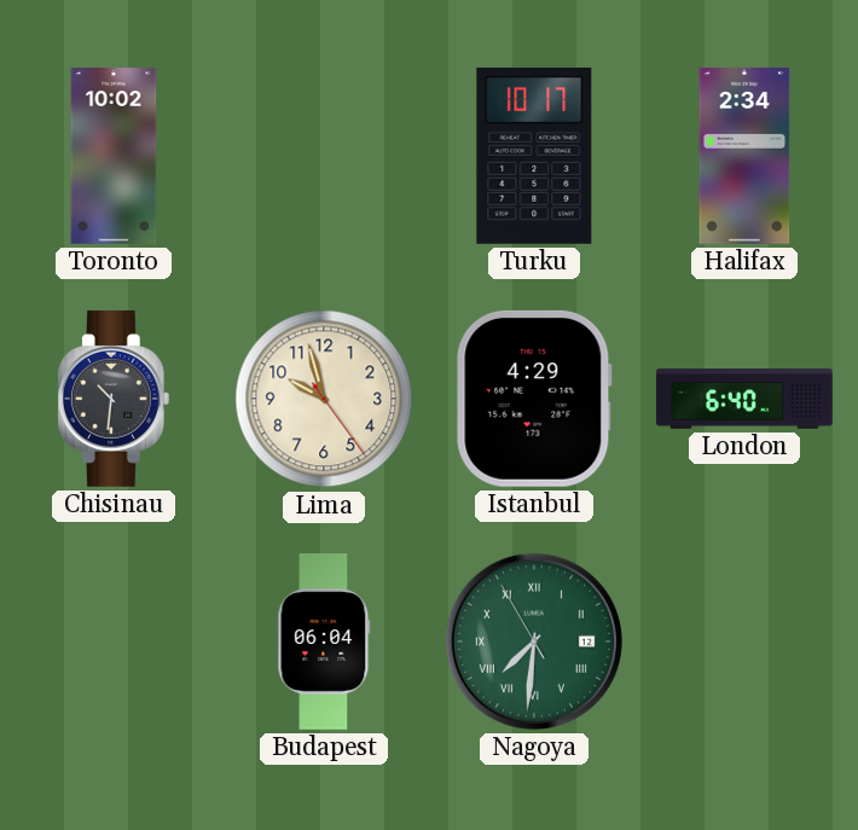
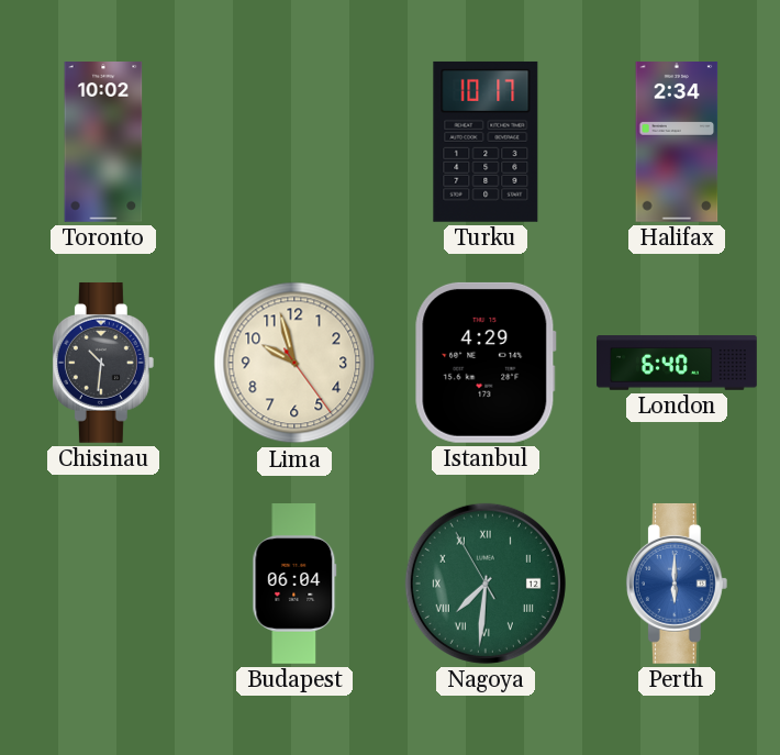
Perth: none -> 6:00 (677, 584)
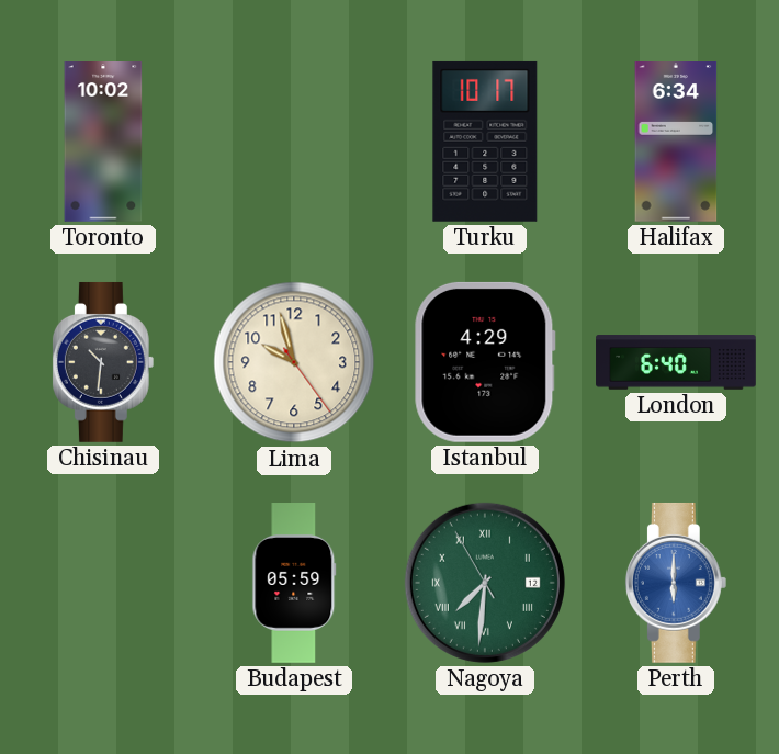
Halifax: 2:34 -> 6:34 (676, 143)
Budapest: 06:04 -> 05:59 (294, 584)
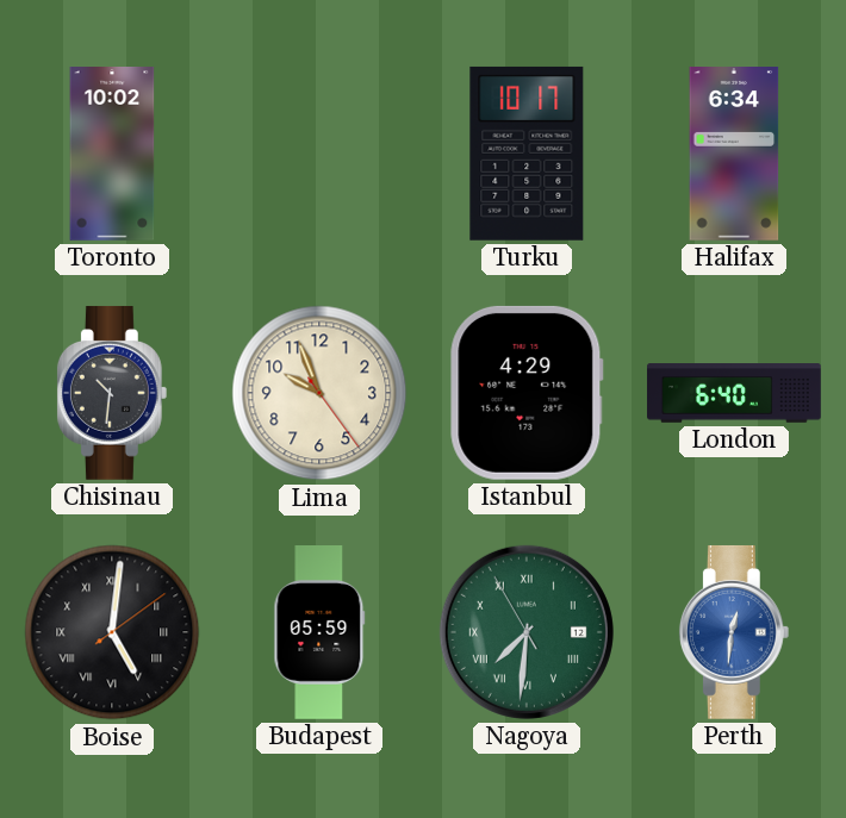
Lima: 9:57 -> 9:56 (319, 393)
Boise: none -> 5:01 (112, 632)
Perth: 6:00 -> 12:31 (734, 632)
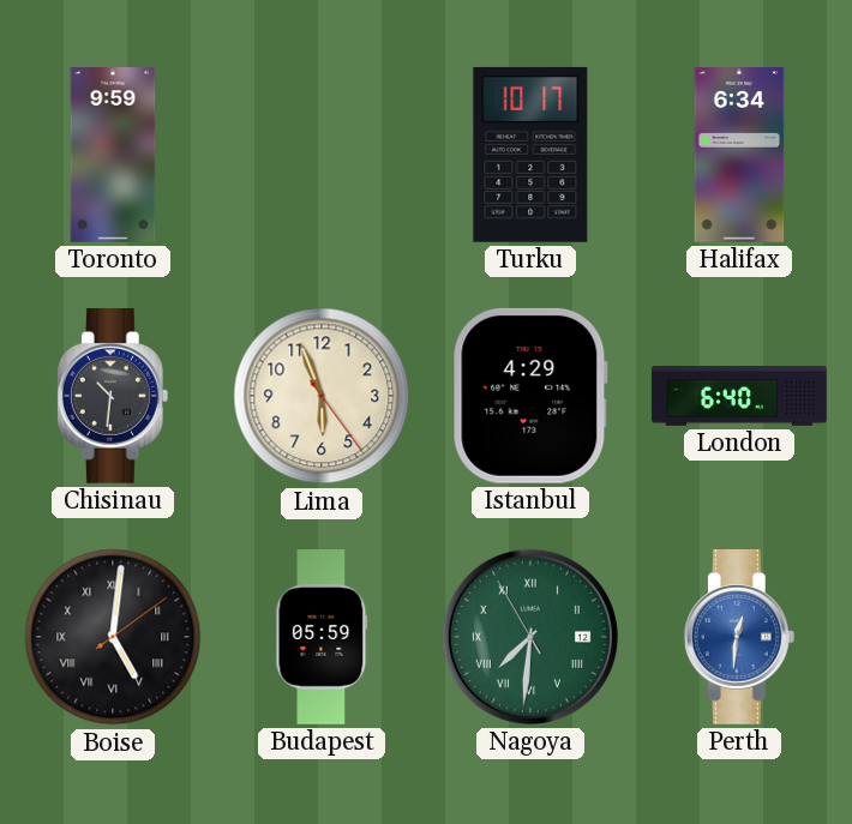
Toronto: 10:02 -> 9:59 (113, 156)
Lima: 9:56 -> 5:56 (322, 396)
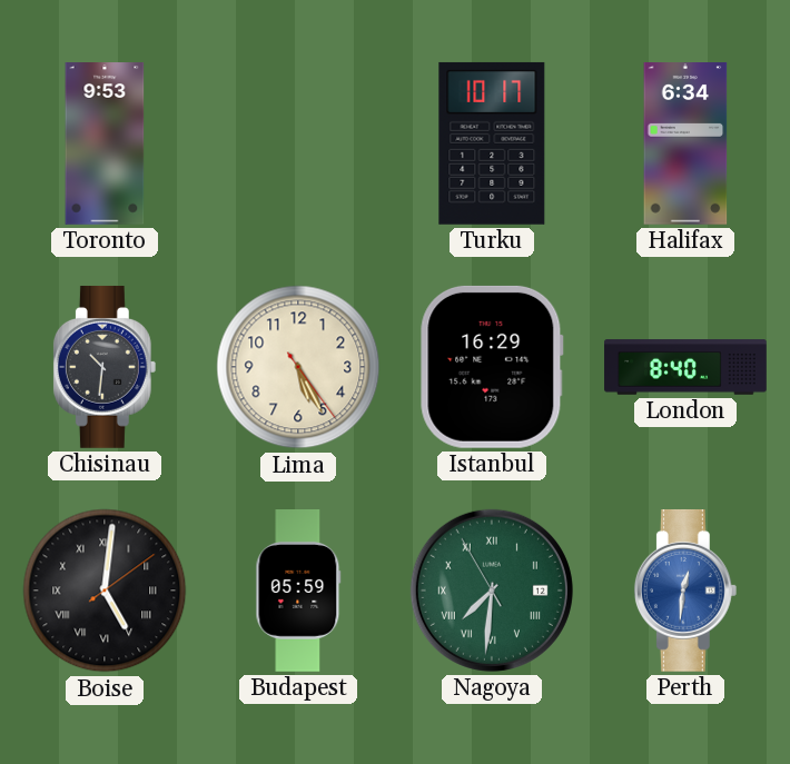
Toronto: 9:59 -> 9:53 (105, 145)
Lima: 5:56 -> 5:25 (298, 367)
Istanbul: 4:29 -> 16:29 (492, 367)
London: 6:40 -> 8:40 (685, 367)
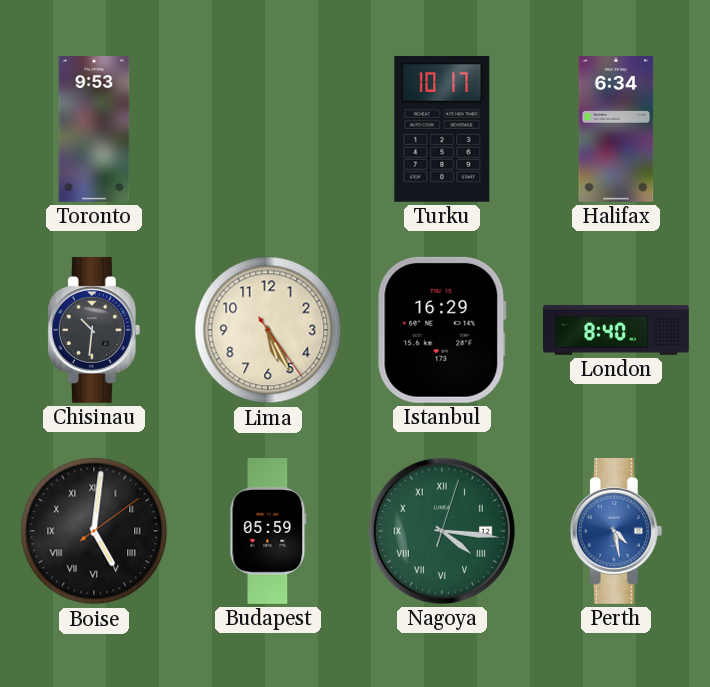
Nagoya: 7:30 -> 4:16 (442, 531)
Perth: 12:31 -> 4:28 (616, 531)
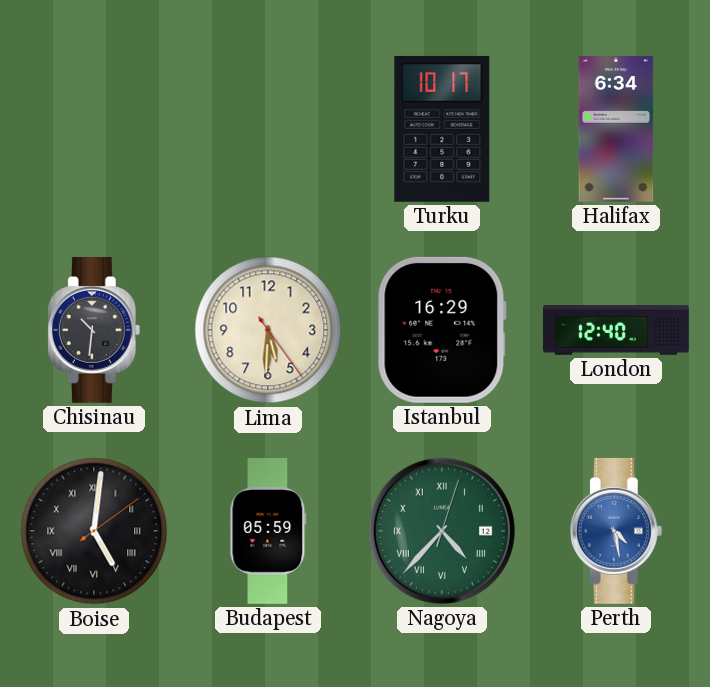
Toronto: 9:53 -> none (94, 130)
Lima: 5:25 -> 5:30 (268, 330)
London: 8:40 -> 12:40 (616, 330)
Nagoya: 4:16 -> 4:37 (442, 531)
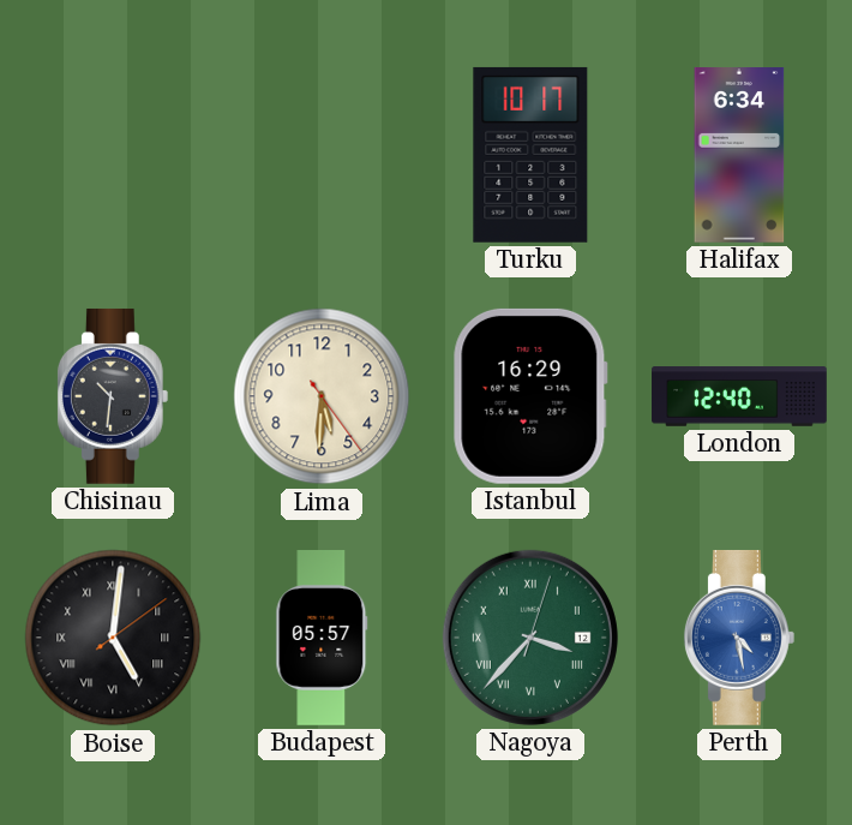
Budapest: 05:59 -> 05:57 (322, 639)
Nagoya: 4:37 -> 3:37 (530, 638)
